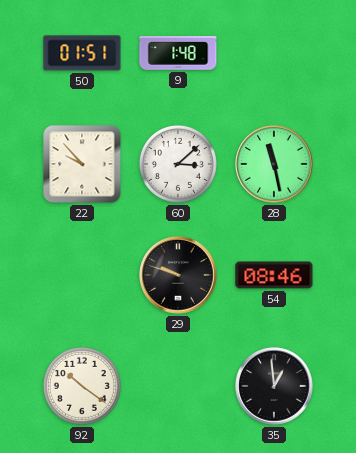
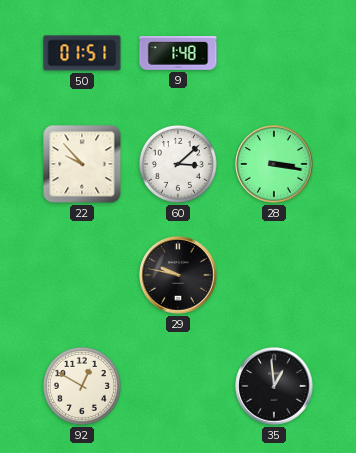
28: 11:28 -> 3:17 (274, 164)
29: 9:48 -> 9:47 (178, 275)
54: 08:46 -> none (274, 275)
92: 10:21 -> 12:50 (82, 386)
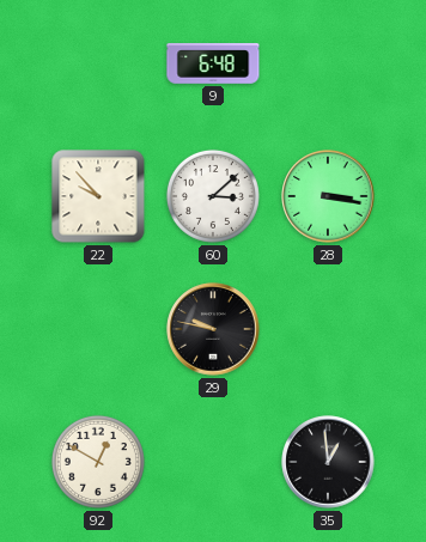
50: 01:51 -> none (82, 53)
9: 1:48 -> 6:48 (213, 63)
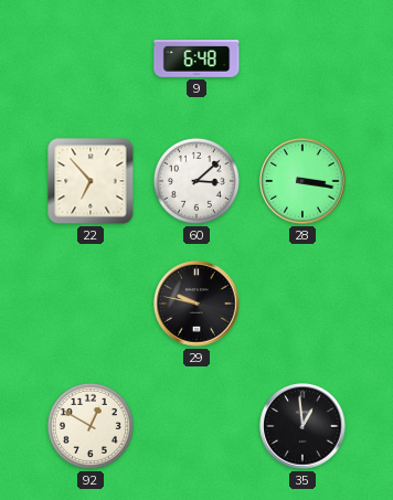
22: 9:53 -> 6:53 (91, 181)
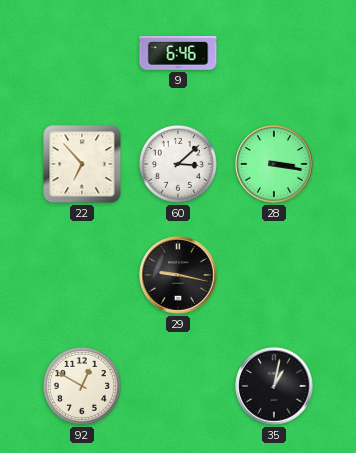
9: 6:48 -> 6:46 (178, 53)
29: 9:47 -> 9:17 (178, 275)
35: 12:59 -> 1:02 (274, 386)
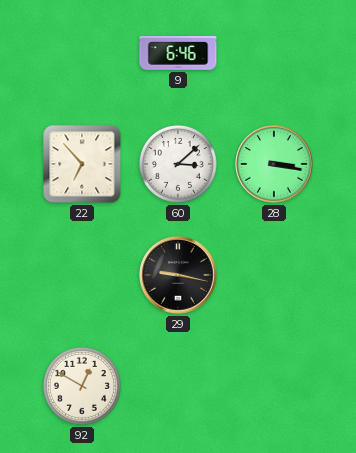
35: 1:02 -> none (274, 386)
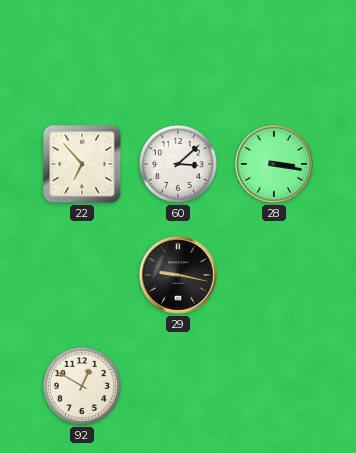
9: 6:46 -> none (178, 53)
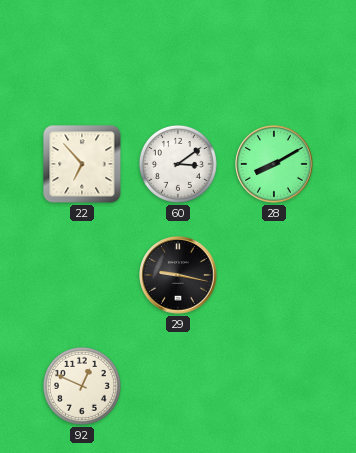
60: 3:08 -> 3:09 (178, 164)
28: 3:17 -> 8:10 (274, 164)
92: 12:50 -> 12:49 (82, 386)
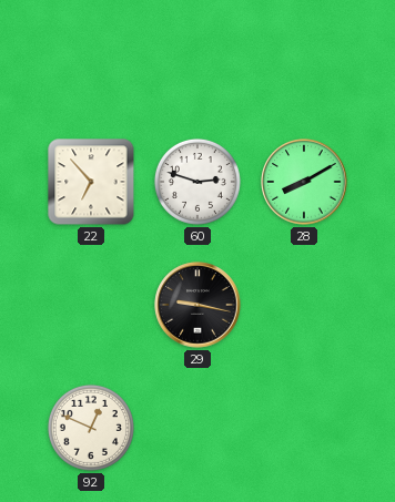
60: 3:09 -> 2:48 (197, 182)
